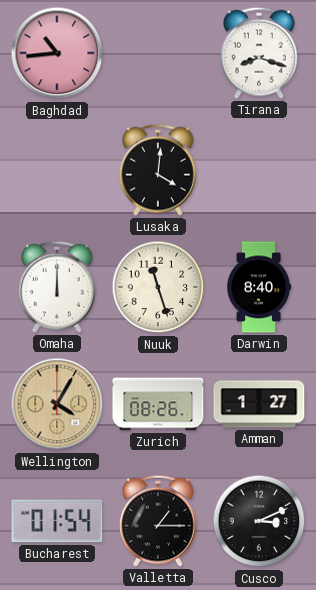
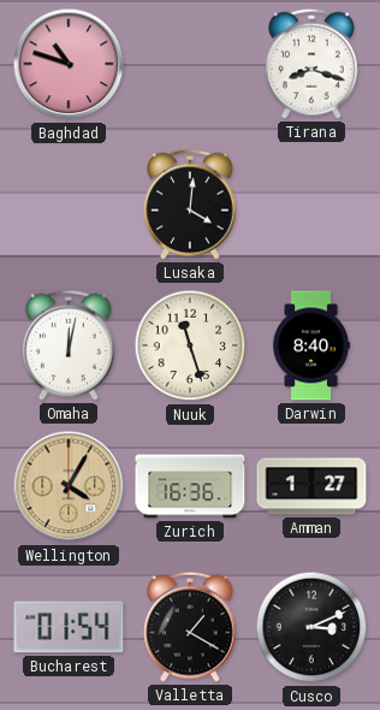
Baghdad: 10:44 -> 10:48 (69, 64)
Omaha: 12:00 -> 12:02 (70, 345)
Zurich: 08:26 -> 16:36 (190, 486)
Valletta: 1:15 -> 1:20 (191, 627)
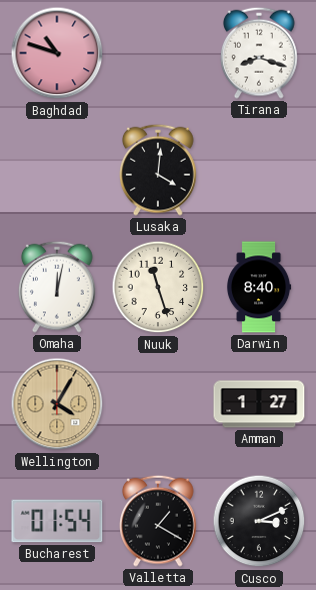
Zurich: 16:36 -> none (190, 486)
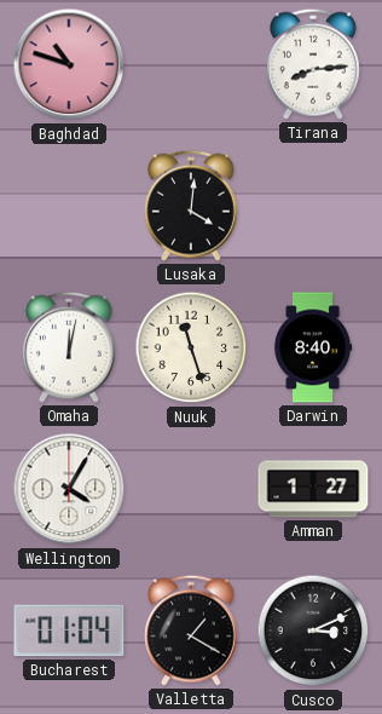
Tirana: 8:18 -> 8:14 (314, 64)
Wellington dial: champagne -> white (69, 489)
Bucharest: 01:54 -> 01:04 (69, 630)
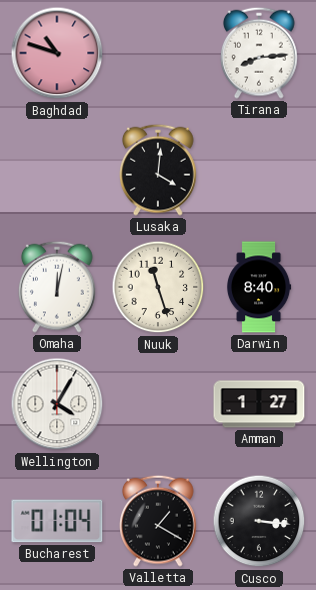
Cusco: 3:11 -> 3:16 (259, 521)
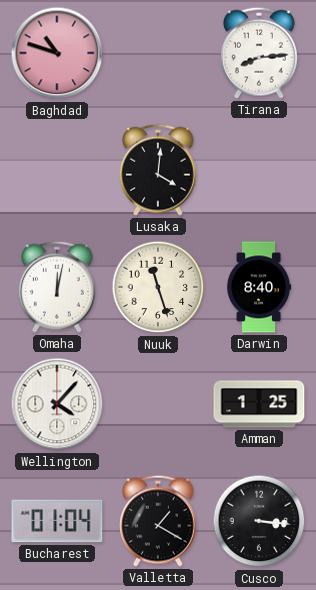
Wellington: 4:05 -> 4:07 (57, 404)
Amman: 1:27 -> 1:25 (259, 404)
